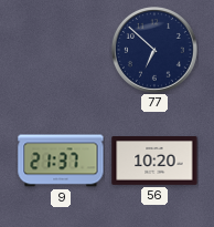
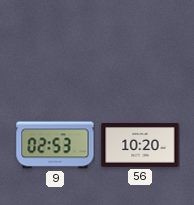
77: 6:52 -> none (154, 50)
9: 21:37 -> 02:53 (55, 145)
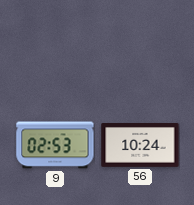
56: 10:20 -> 10:24 (140, 146)
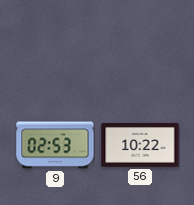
56: 10:24 -> 10:22 (140, 146)
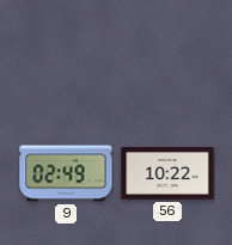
9: 02:53 -> 02:49 (66, 173)
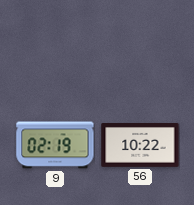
9: 02:49 -> 02:19 (55, 145)
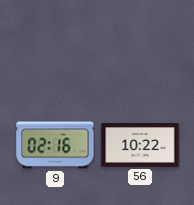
9: 02:19 -> 02:16 (55, 145)
